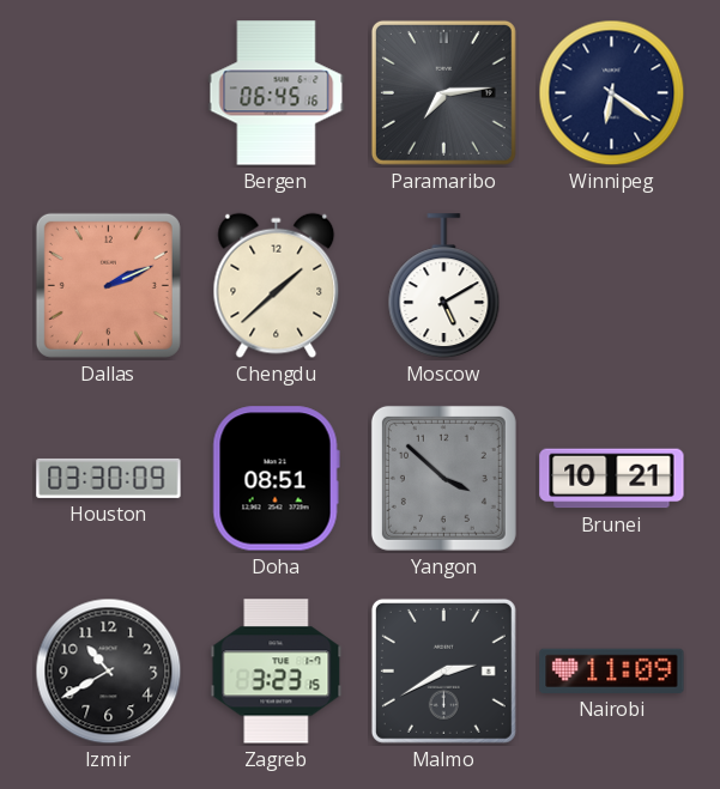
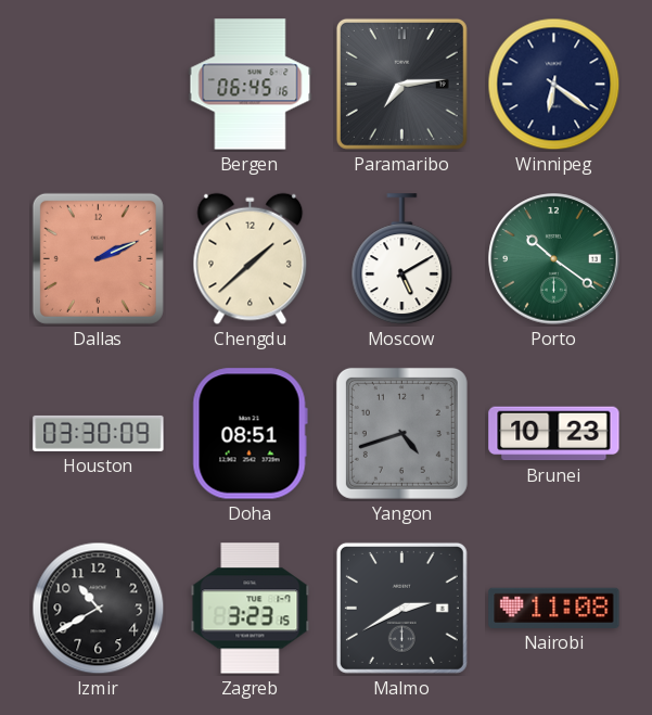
Porto: none -> 10:21 (554, 259)
Yangon: 3:52 -> 4:42 (401, 433)
Brunei: 10:21 -> 10:23 (554, 434)
Nairobi: 11:09 -> 11:08 (554, 608)
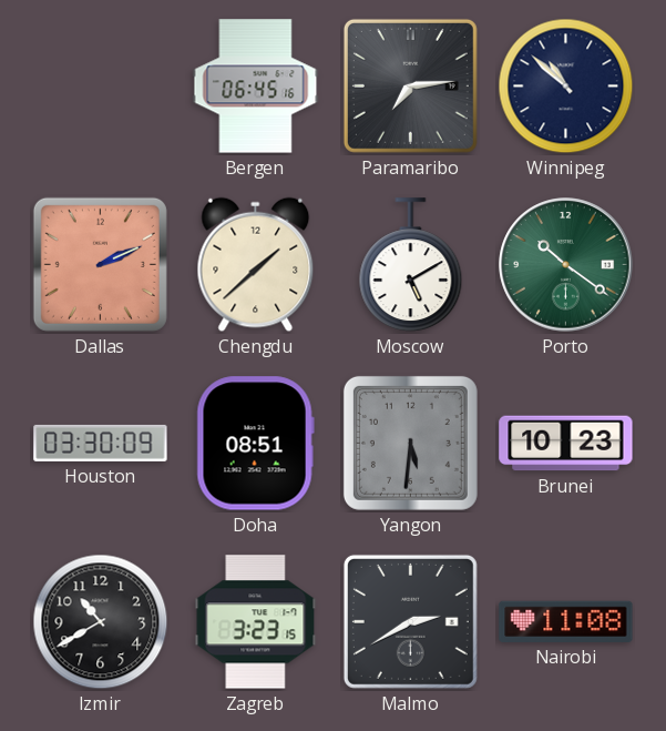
Winnipeg: 6:21 -> 10:52 (566, 87)
Yangon: 4:42 -> 5:31 (410, 443)
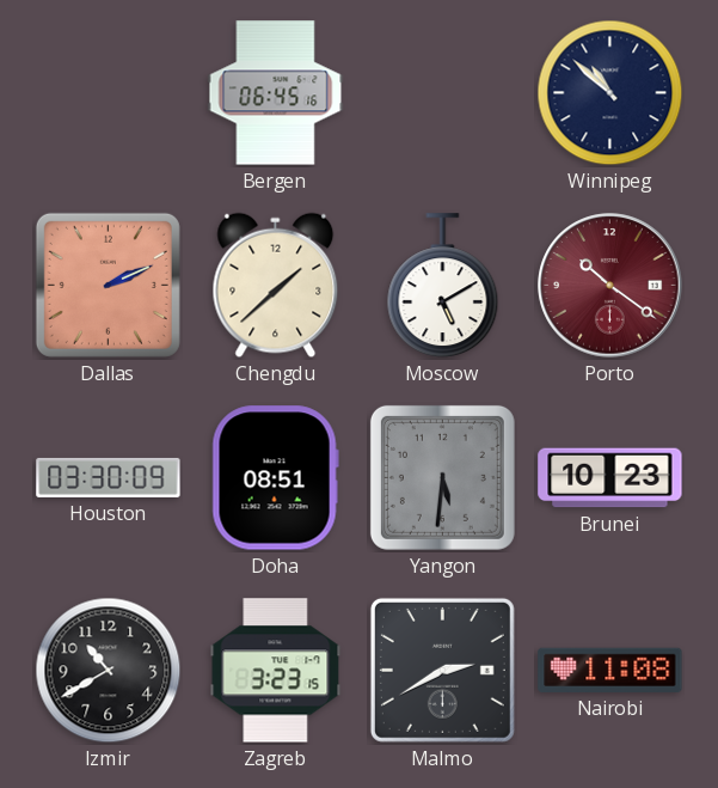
Paramaribo: 7:14 -> none (410, 85)
Porto dial: green -> burgundy (610, 286)
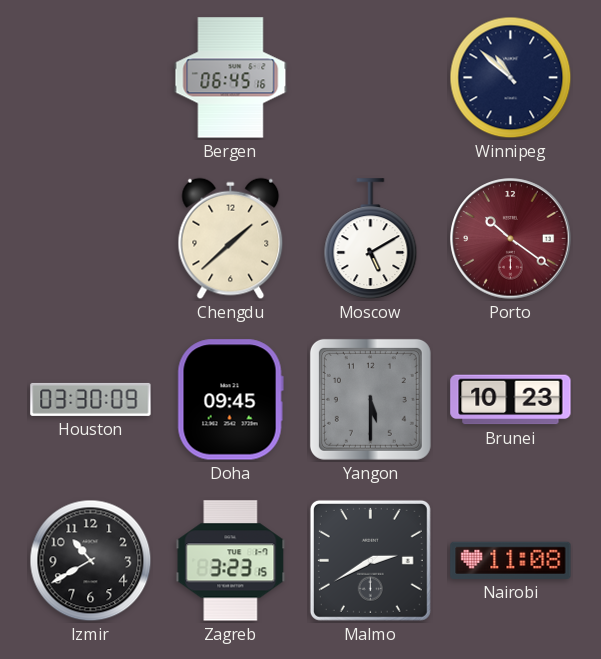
Dallas: 2:11 -> none (108, 285)
Doha: 08:51 -> 09:45 (230, 400)
Yangon: 5:31 -> 5:30 (370, 399)
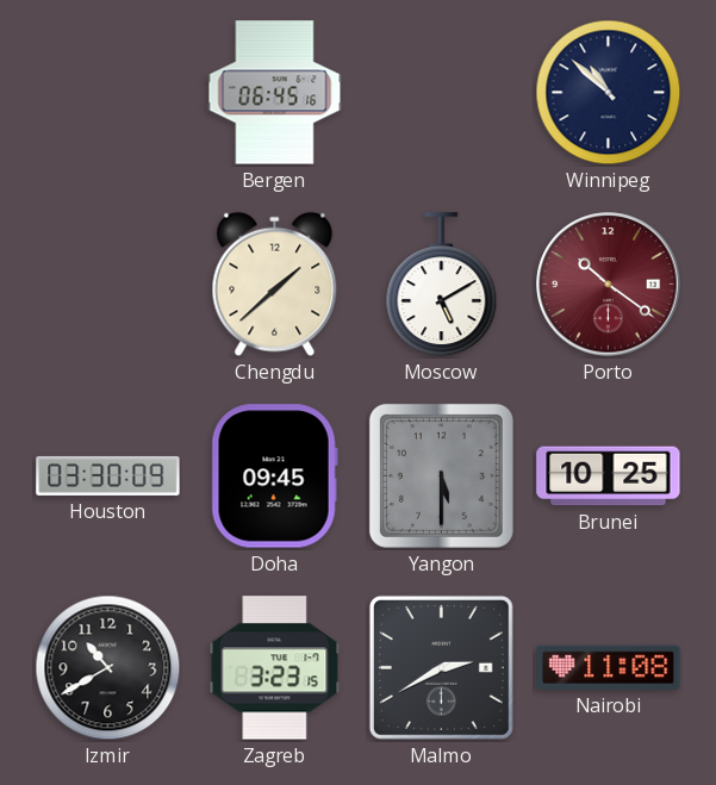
Brunei: 10:23 -> 10:25 (609, 476)
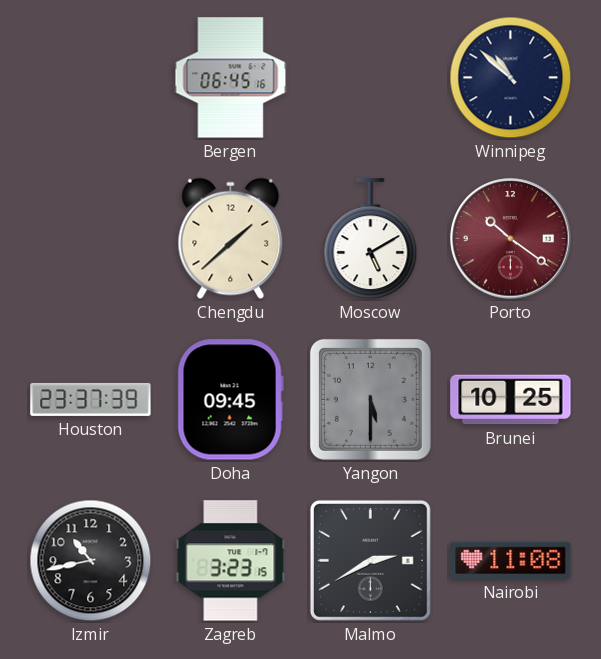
Houston: 03:30 -> 23:37 (91, 399)
Izmir: 10:40 -> 10:43 (91, 561)
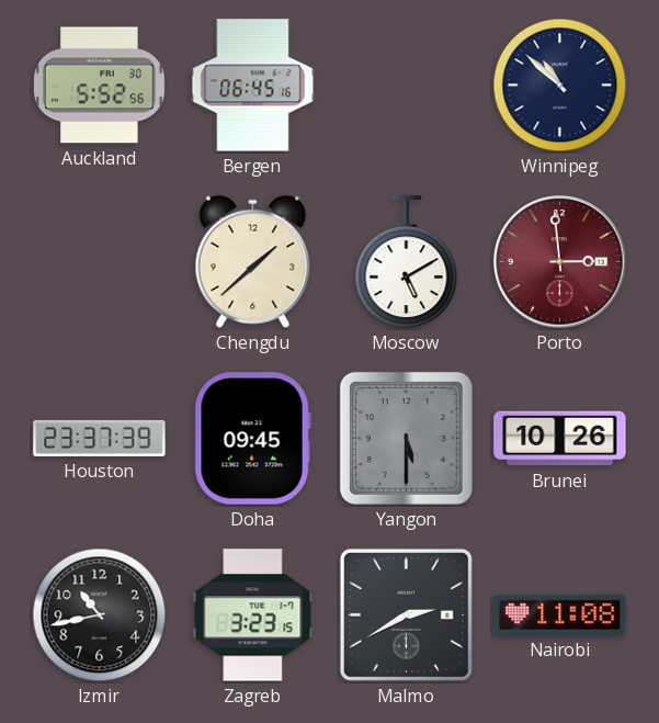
Auckland: none -> 5:52 (100, 86)
Porto: 10:21 -> 2:59 (560, 262)
Brunei: 10:25 -> 10:26 (560, 439)
